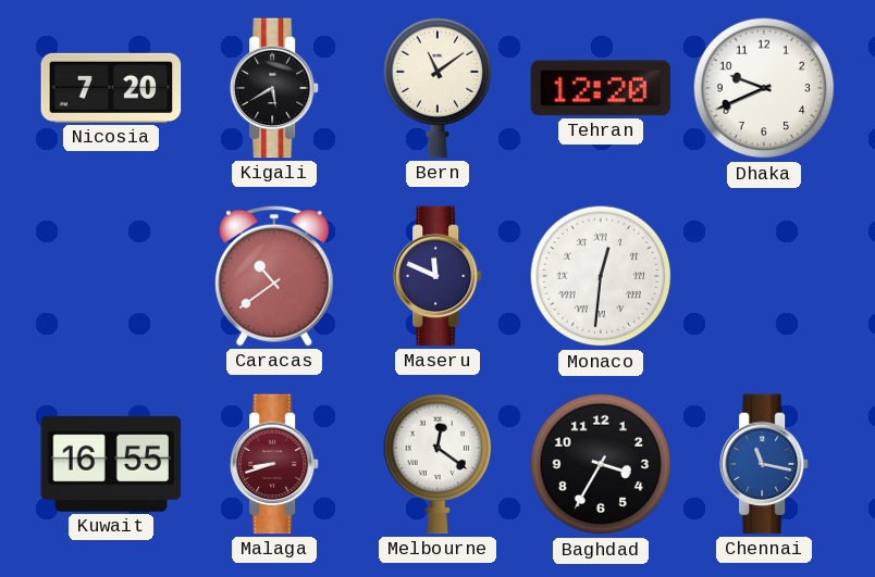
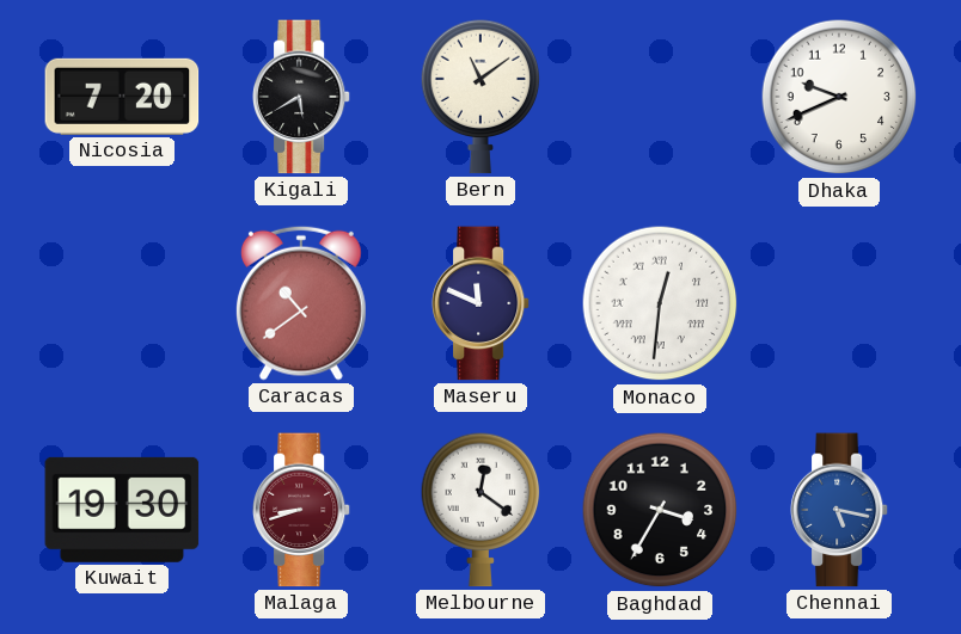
Tehran: 12:20 -> none (601, 88)
Kuwait: 16:55 -> 19:30 (122, 510)
Chennai: 11:17 -> 5:17 (839, 510)
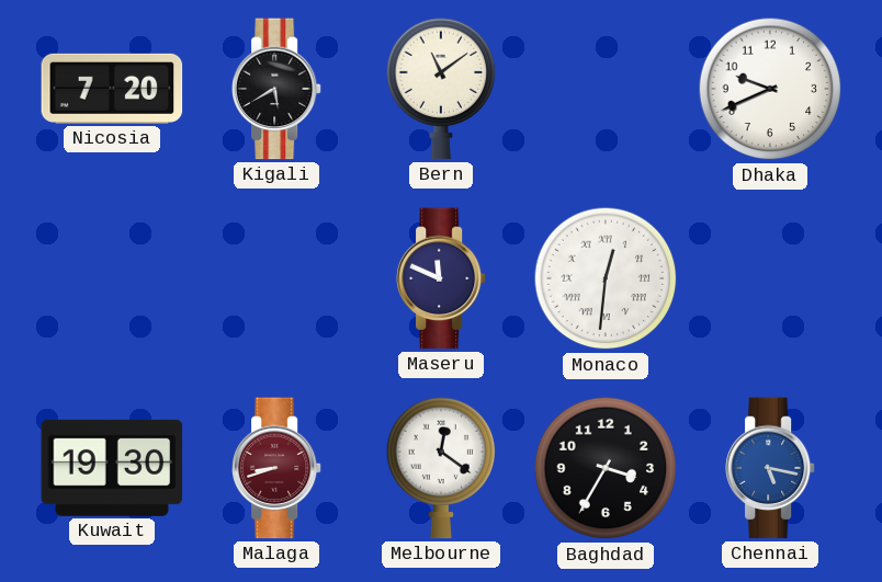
Caracas: 10:39 -> none (301, 303)
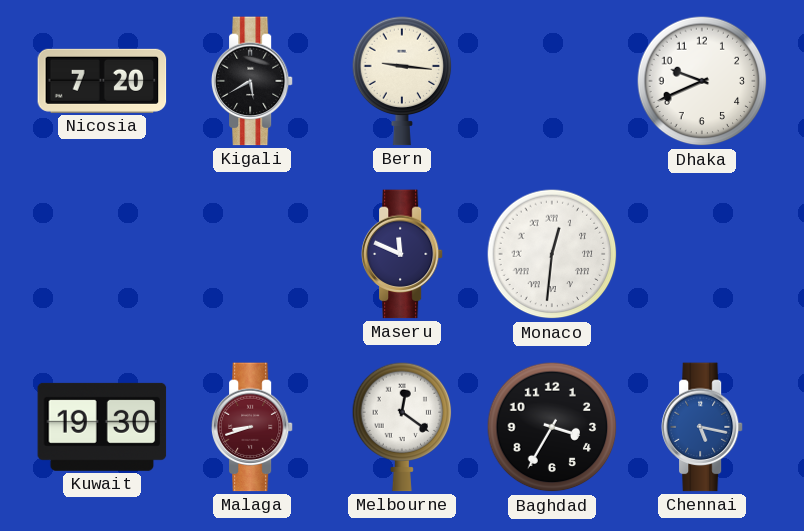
Bern: 11:09 -> 9:16 (402, 81)
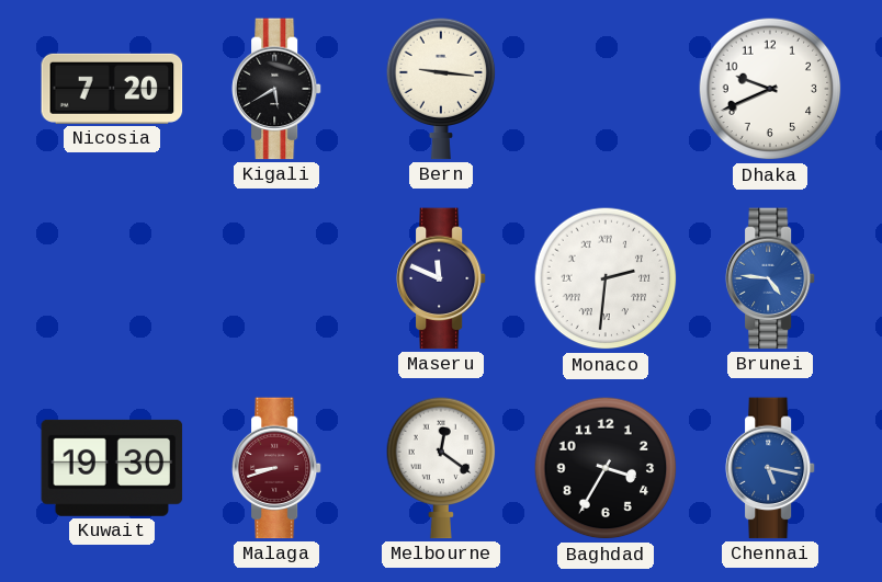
Monaco: 12:31 -> 2:31 (606, 278)
Brunei: none -> 4:46 (770, 278)
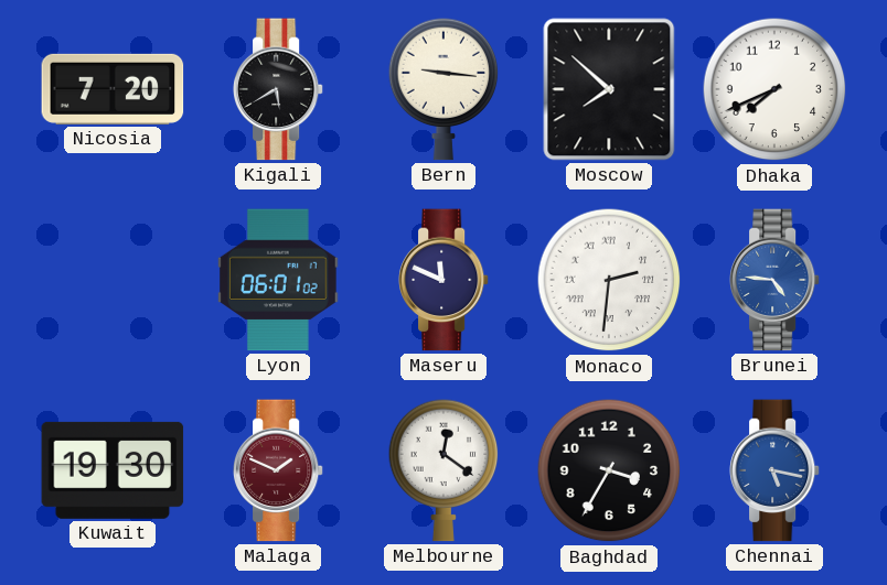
Moscow: none -> 7:52 (609, 89)
Dhaka: 9:41 -> 7:41 (774, 89)
Lyon: none -> 06:01 (278, 280)
Malaga: 8:42 -> 1:49 (278, 470)
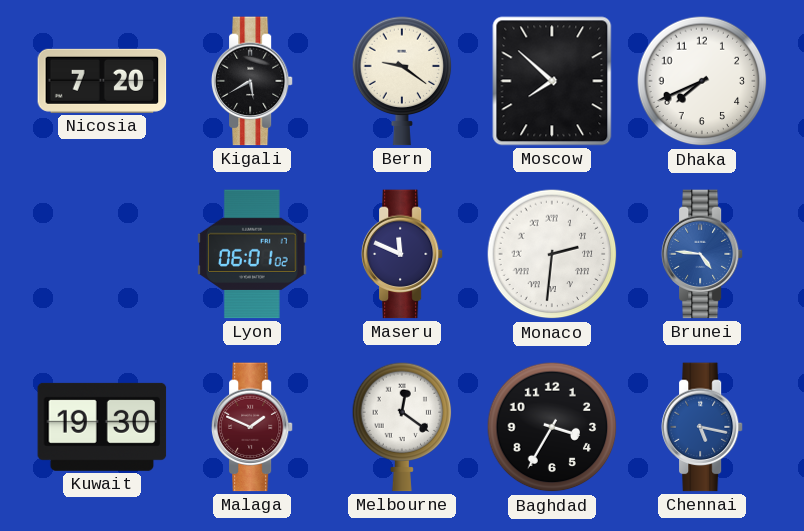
Bern: 9:16 -> 9:21 (402, 81)
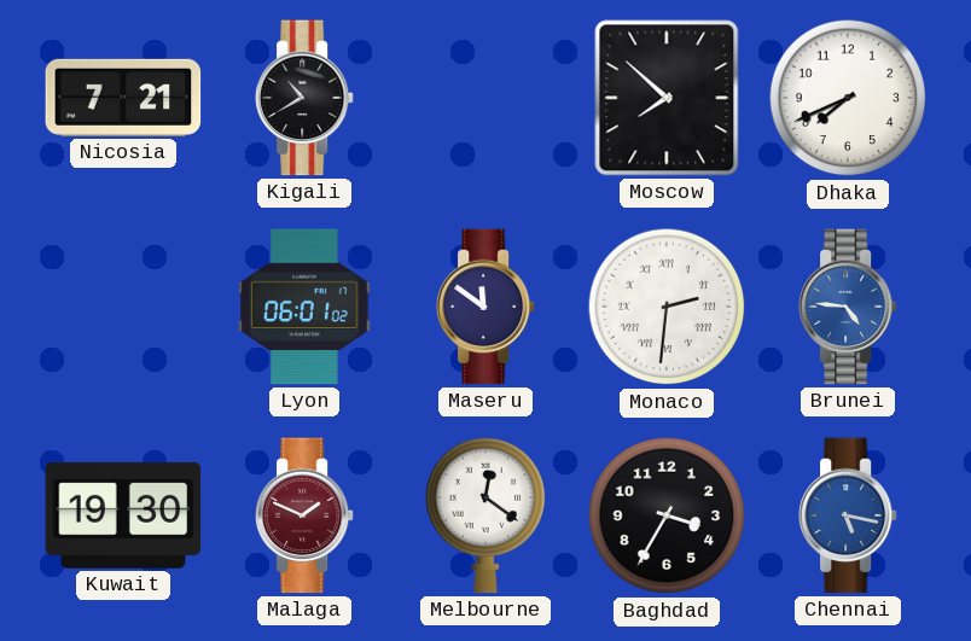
Nicosia: 7:20 -> 7:21 (123, 98)
Kigali: 5:40 -> 10:40 (304, 98)
Bern: 9:21 -> none (402, 81)
Maseru: 11:49 -> 11:51 (485, 307)
